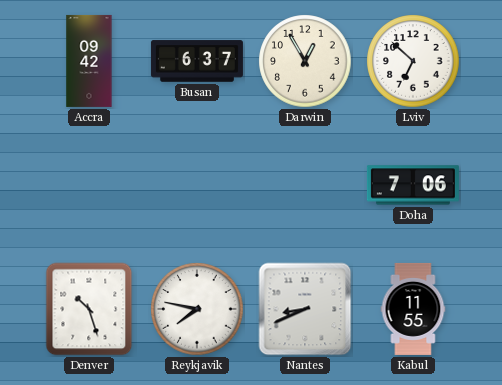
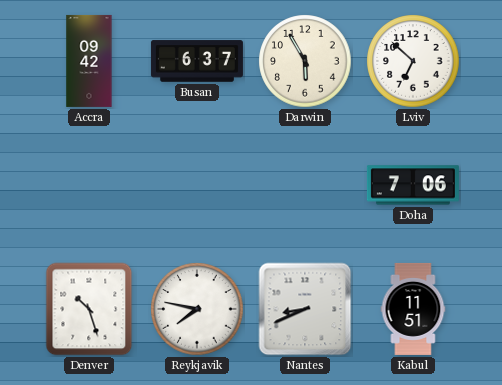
Darwin: 12:55 -> 5:55 (305, 61)
Kabul: 11:55 -> 11:51 (413, 309)
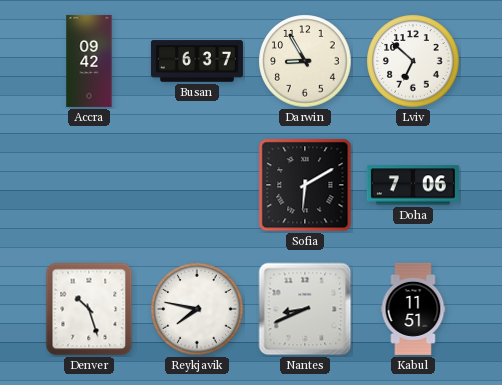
Darwin: 5:55 -> 8:55 (305, 61)
Sofia: none -> 6:10 (305, 185)
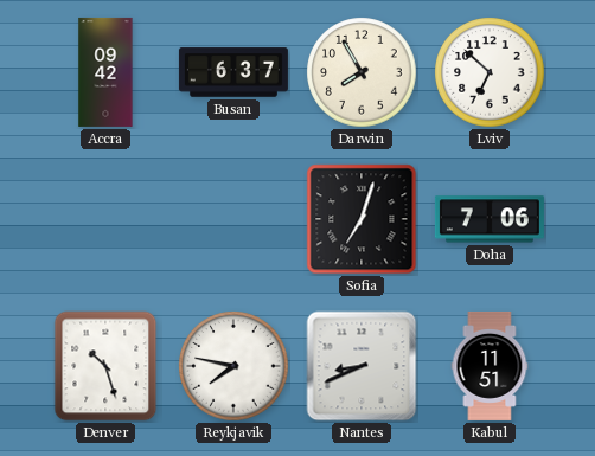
Darwin: 8:55 -> 7:55 (362, 72)
Sofia: 6:10 -> 7:03 (362, 219)
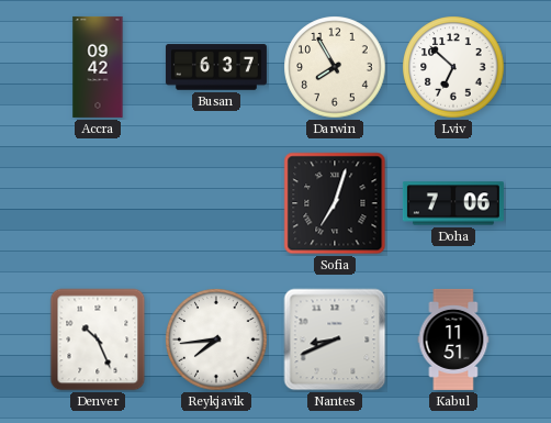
Denver: 10:27 -> 10:26 (98, 339)
Reykjavik: 7:47 -> 7:44 (216, 339)
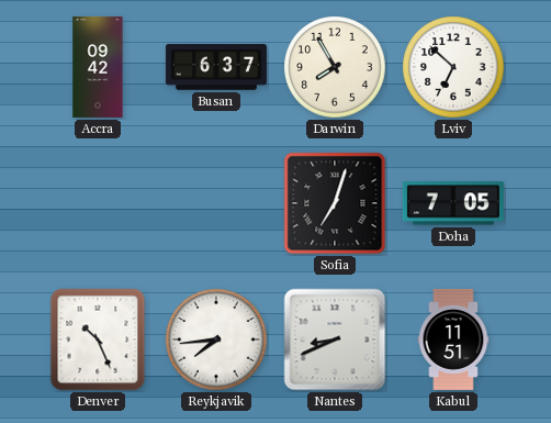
Doha: 7:06 -> 7:05 (453, 203)
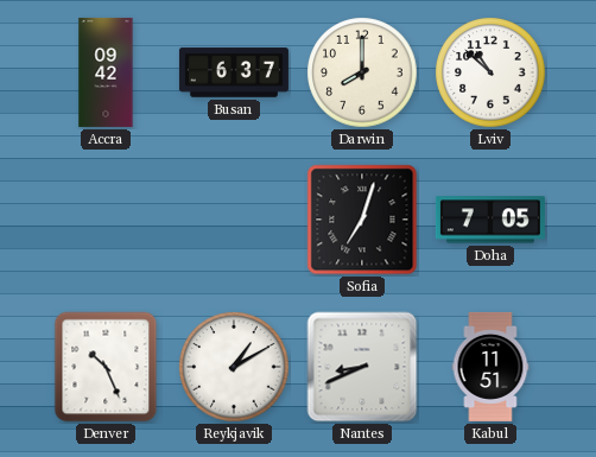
Darwin: 7:55 -> 8:00 (362, 72)
Lviv: 6:52 -> 10:52 (490, 72)
Reykjavik: 7:44 -> 1:10 (234, 367)
